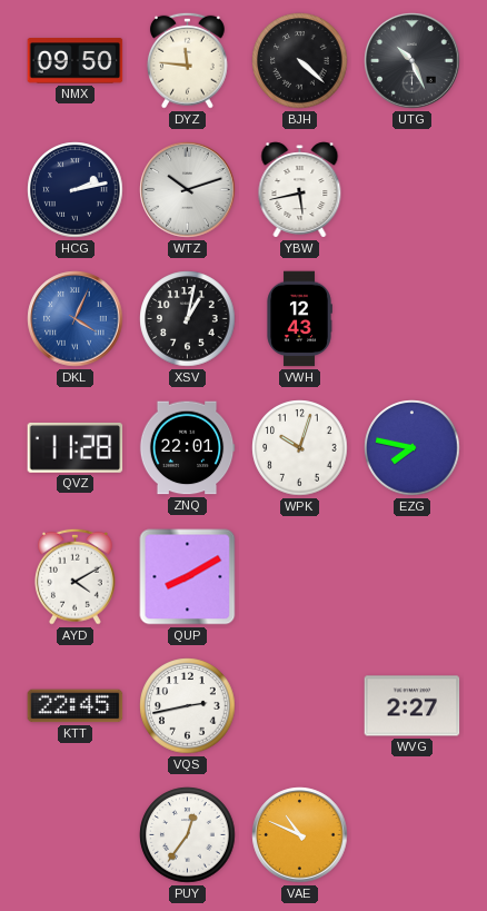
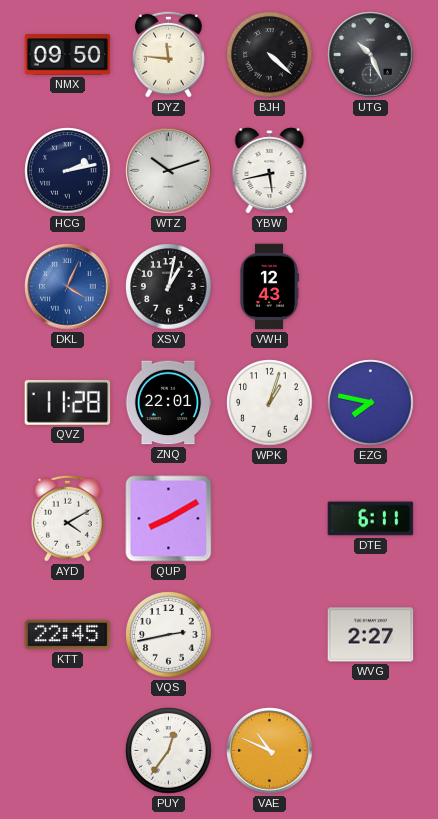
WPK: 10:03 -> 1:03 (270, 403)
DTE: none -> 6:11 (371, 519)
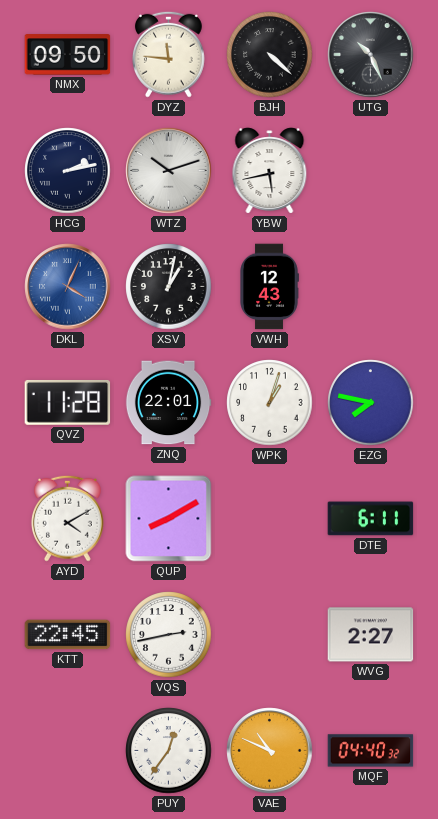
MQF: none -> 04:40 (371, 751)
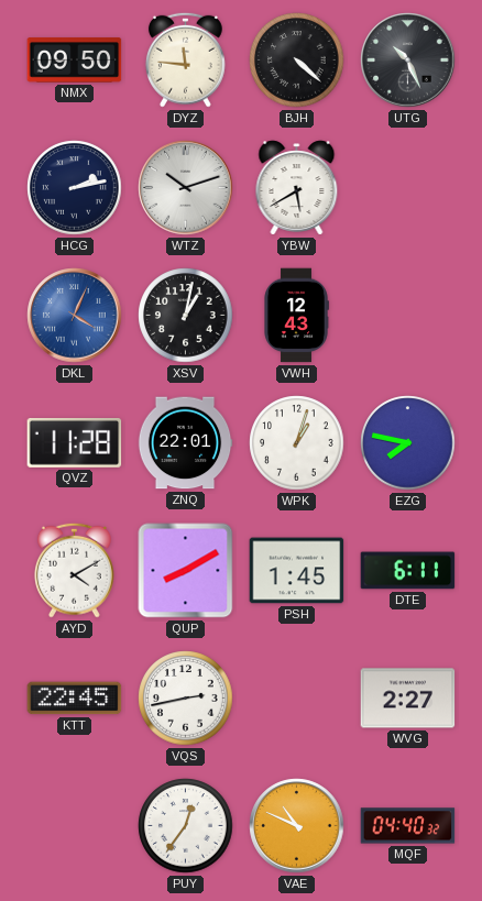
YBW: 5:43 -> 5:40 (297, 188)
PSH: none -> 1:45 (297, 571)
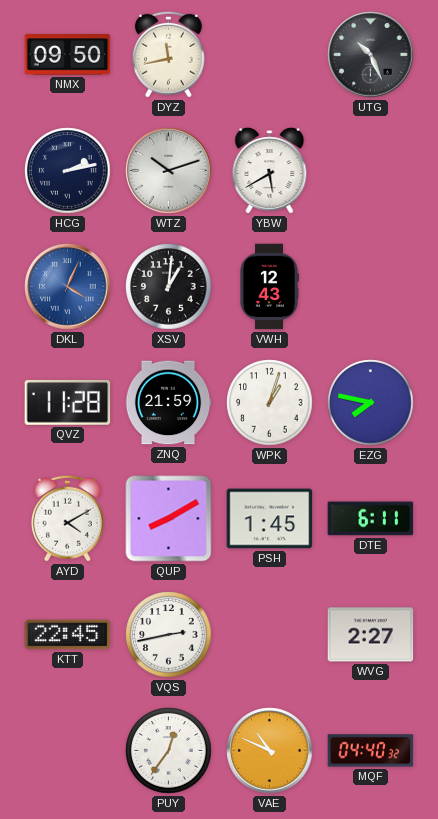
DYZ: 11:46 -> 11:43 (168, 54)
BJH: 4:22 -> none (297, 61)
XSV: 1:02 -> 1:01 (169, 287)
ZNQ: 22:01 -> 21:59 (168, 403)
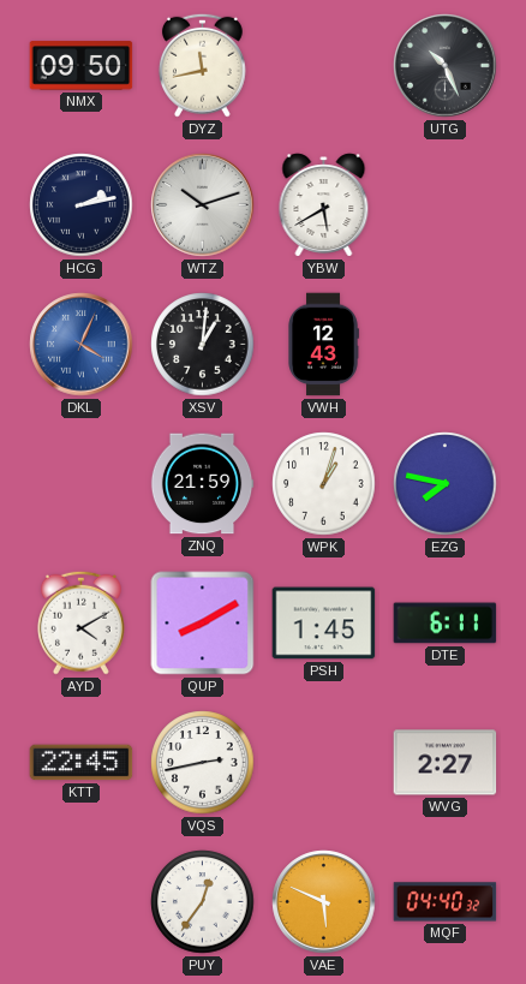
QVZ: 11:28 -> none (68, 402)
VAE: 10:49 -> 5:49 (324, 902)
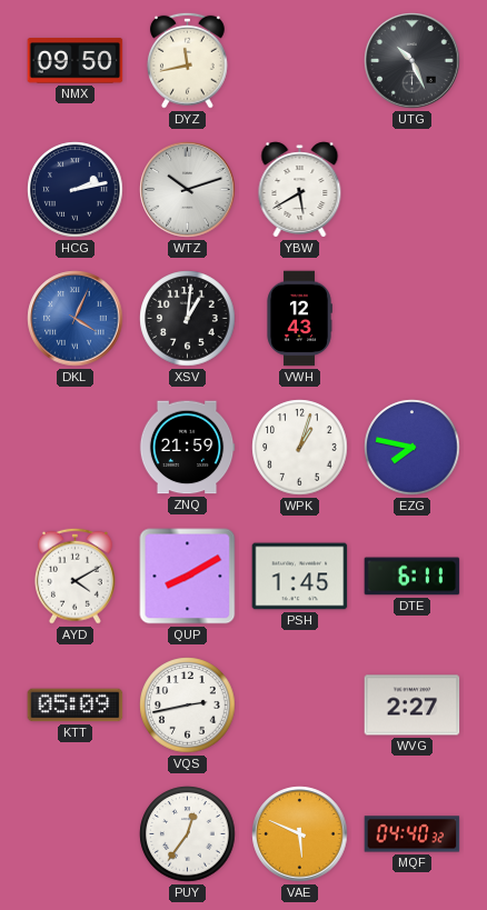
KTT: 22:45 -> 05:09 (76, 706)
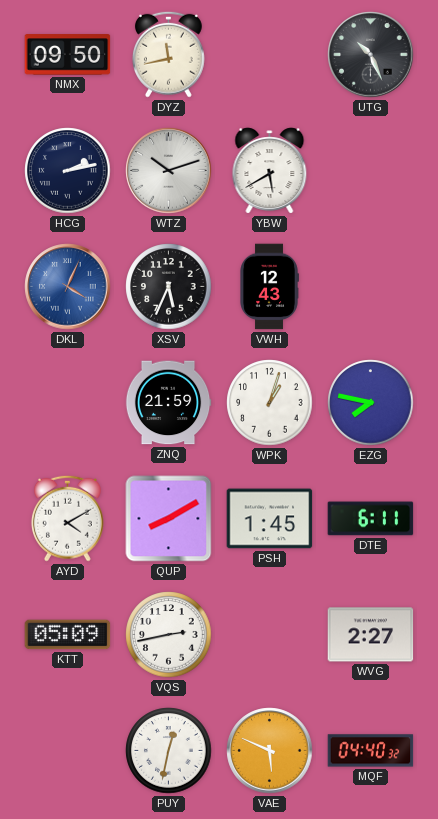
XSV: 1:01 -> 5:34 (169, 287)
PUY: 12:36 -> 12:32 (169, 751)
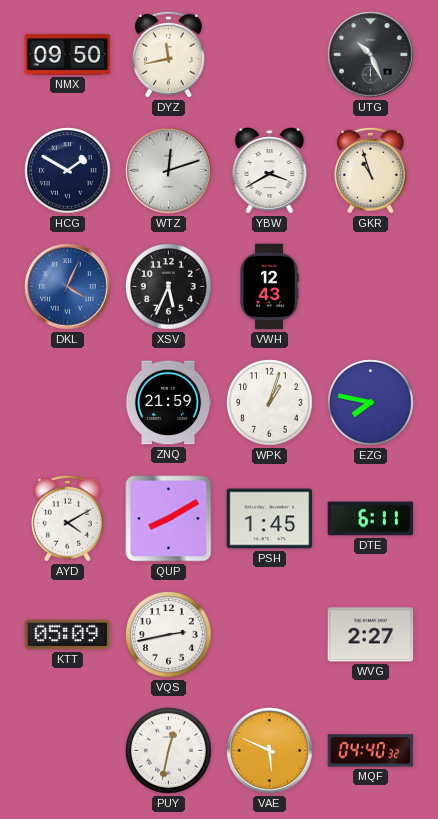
HCG: 2:13 -> 1:50 (68, 171)
WTZ: 10:12 -> 12:12 (169, 171)
YBW: 5:40 -> 3:40 (270, 171)
GKR: none -> 10:57 (370, 170)
